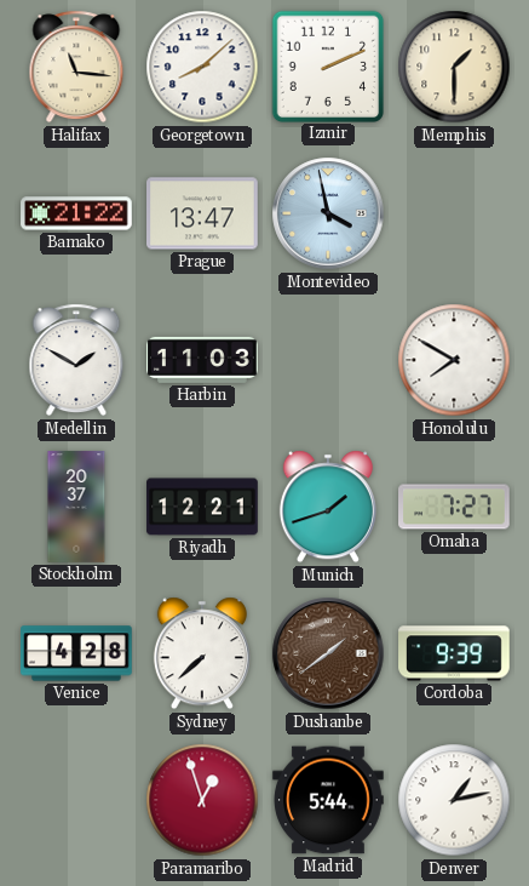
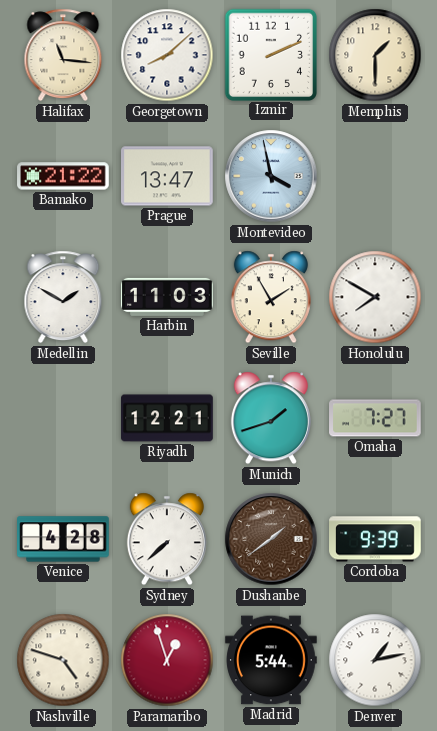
Seville: none -> 1:55 (271, 297)
Stockholm: 20:37 -> none (76, 507)
Nashville: none -> 4:48 (63, 660)
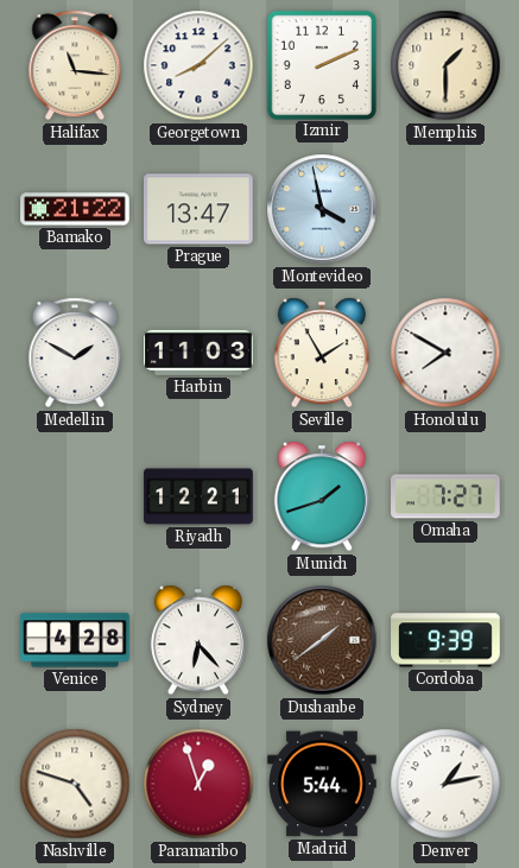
Sydney: 7:38 -> 6:23 (198, 640)
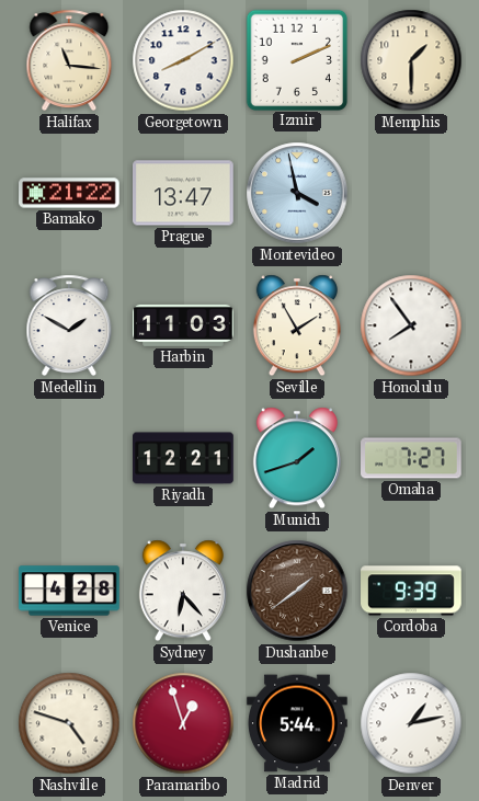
Georgetown: 8:08 -> 8:10 (183, 60)
Honolulu: 7:50 -> 7:54 (411, 325)
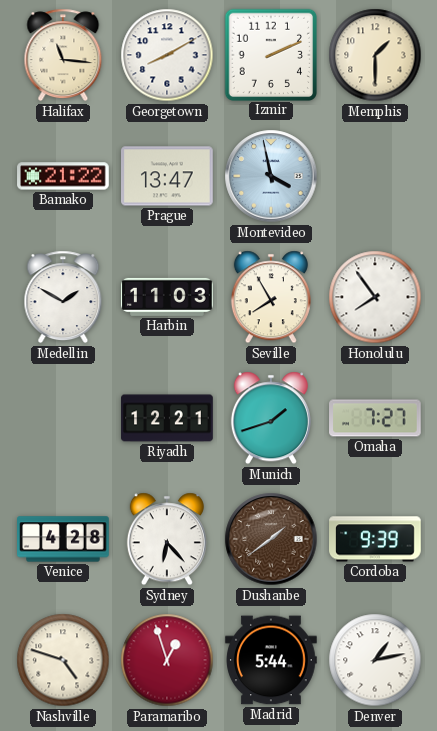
Seville: 1:55 -> 7:55 (271, 297)
